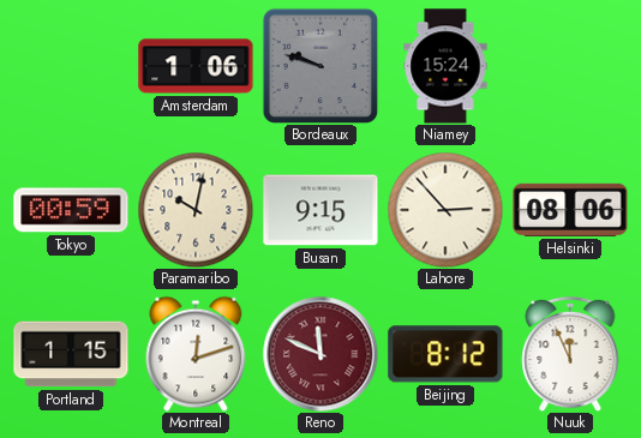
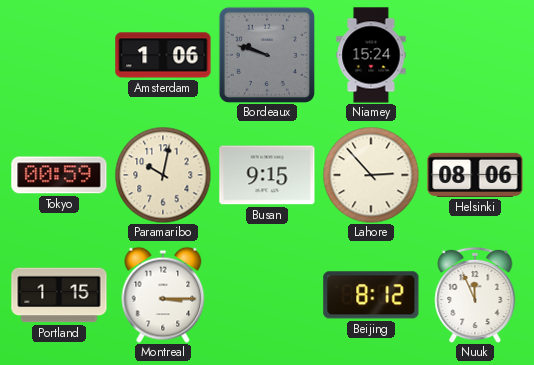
Montreal: 12:12 -> 3:15 (163, 295)
Reno: 11:49 -> none (320, 354)
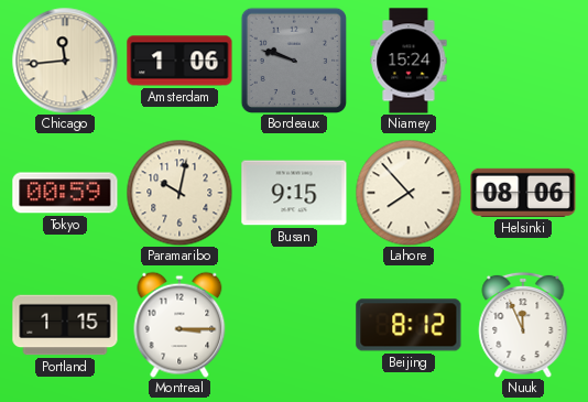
Chicago: none -> 11:44 (65, 61)
Lahore: 2:53 -> 7:53 (409, 193)
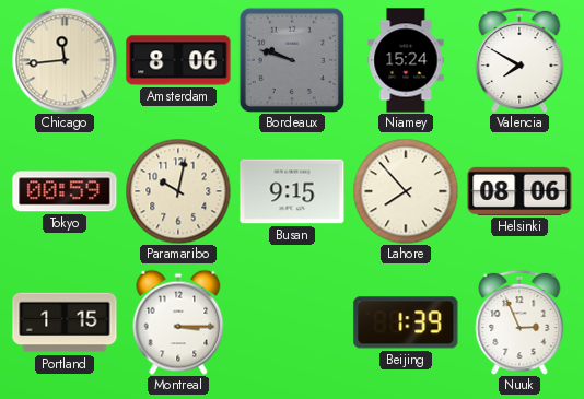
Amsterdam: 1:06 -> 8:06 (178, 60)
Valencia: none -> 7:50 (519, 60)
Beijing: 8:12 -> 1:39 (406, 322)
Nuuk: 11:56 -> 2:56 (519, 322)
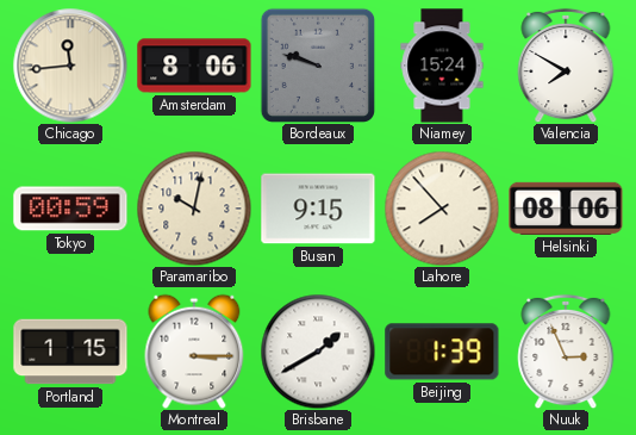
Brisbane: none -> 1:40 (318, 352)
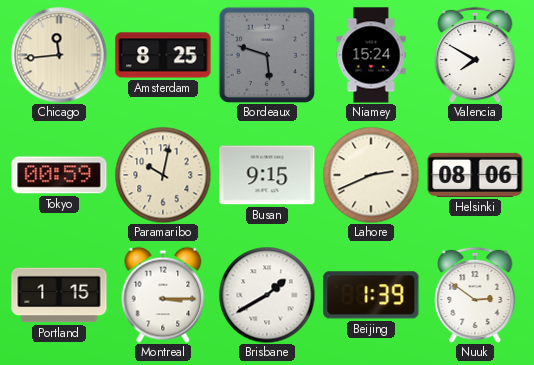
Amsterdam: 8:06 -> 8:25 (163, 55)
Bordeaux: 9:48 -> 5:48 (266, 54)
Lahore: 7:53 -> 2:41 (371, 175)
Nuuk: 2:56 -> 2:51 (475, 295)
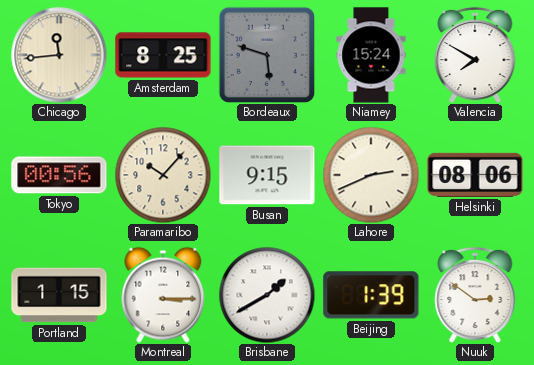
Tokyo: 00:59 -> 00:56 (59, 175)
Paramaribo: 10:02 -> 10:07 (163, 175)
